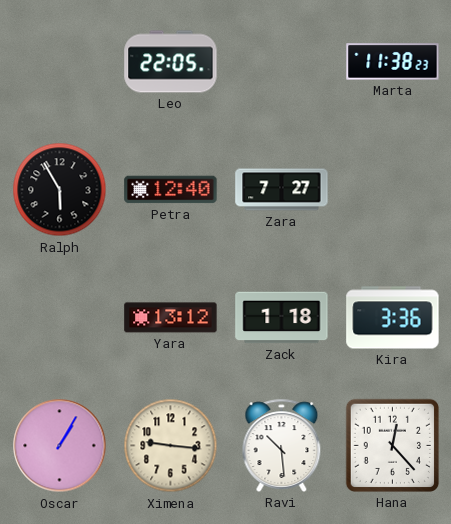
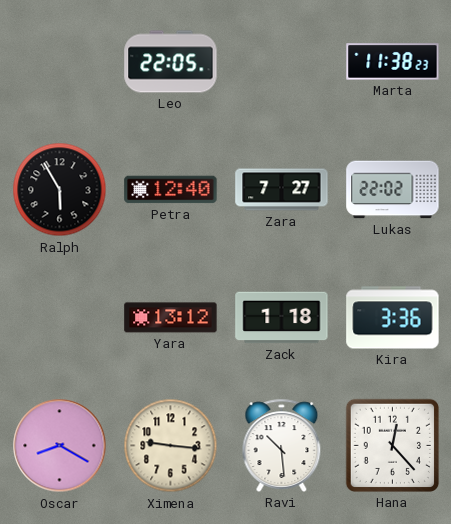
Lukas: none -> 22:02 (393, 190)
Oscar: 1:05 -> 8:20 (60, 446)
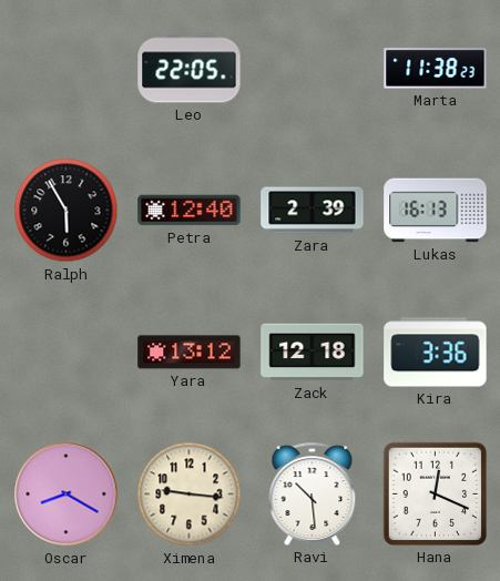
Zara: 7:27 -> 2:39 (313, 211)
Lukas: 22:02 -> 16:13 (436, 211)
Zack: 1:18 -> 12:18 (313, 353)
Hana: 12:23 -> 12:19 (435, 493)
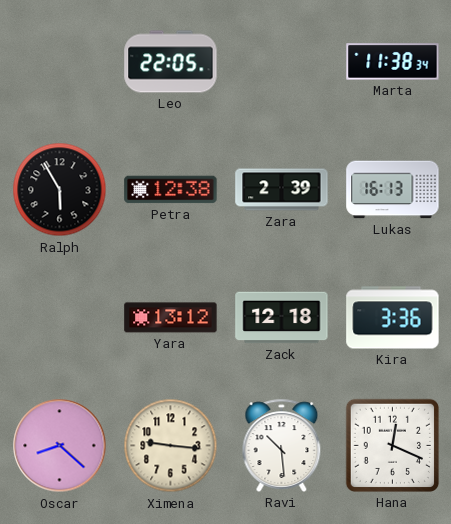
Marta: 11:38:23 -> 11:38:34 (393, 62)
Petra: 12:40 -> 12:38 (171, 190)
Oscar: 8:20 -> 8:22 (60, 446)
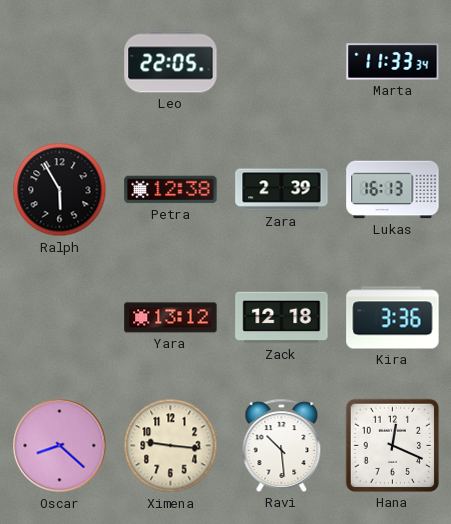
Marta: 11:38 -> 11:33 (393, 62)
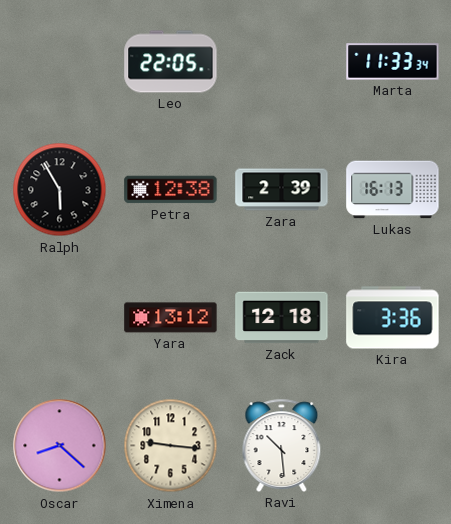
Hana: 12:19 -> none (392, 445)
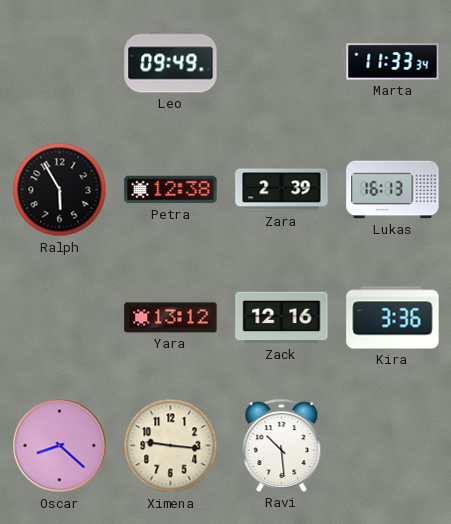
Leo: 22:05 -> 09:49 (171, 62)
Zack: 12:18 -> 12:16 (282, 318)
